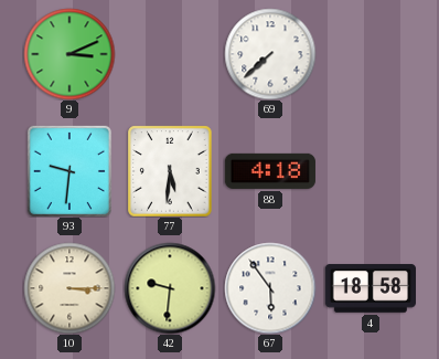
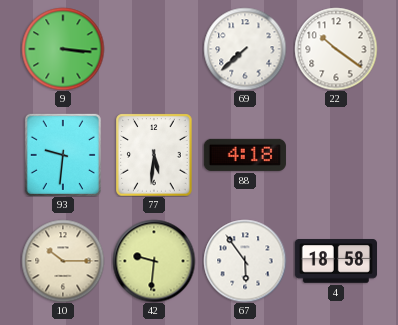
9: 3:11 -> 3:16 (63, 49)
22: none -> 10:21 (336, 49)
10: 3:15 -> 10:15 (63, 261)
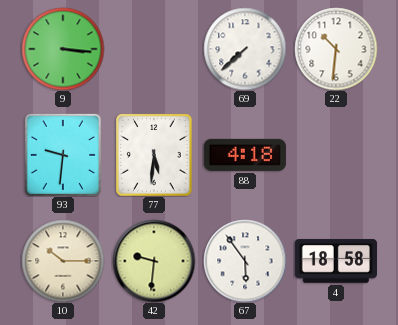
22: 10:21 -> 10:31 (336, 49)
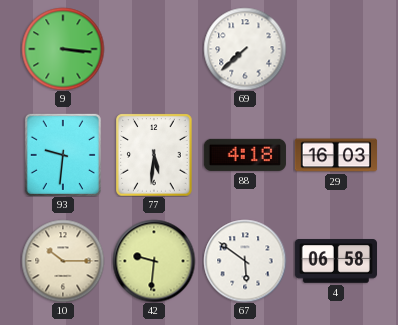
22: 10:31 -> none (336, 49)
29: none -> 16:03 (335, 155)
67: 5:54 -> 5:51 (245, 261)
4: 18:58 -> 06:58 (335, 261)
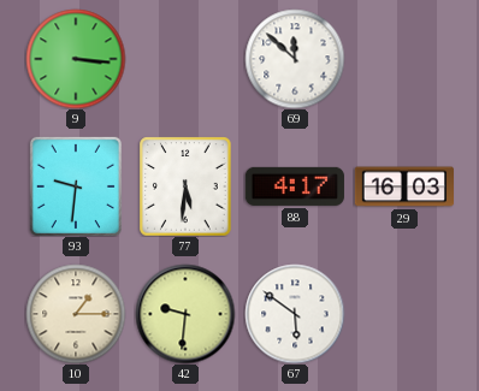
69: 7:38 -> 11:52 (295, 59)
88: 4:18 -> 4:17 (295, 186)
10: 10:15 -> 1:15 (76, 314)
4: 06:58 -> none (335, 261)
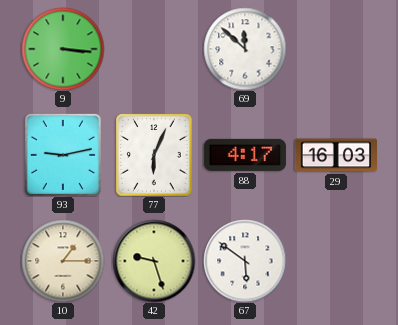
93: 9:31 -> 9:13 (63, 155)
77: 5:31 -> 6:04 (154, 155)
42: 9:31 -> 9:27 (154, 261)
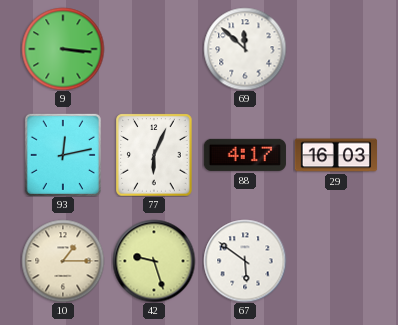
93: 9:13 -> 12:13 (63, 155)
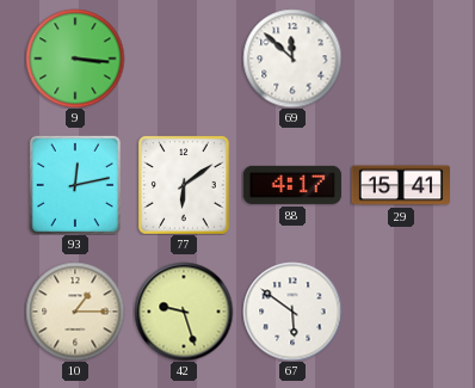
77: 6:04 -> 6:09 (184, 185)
29: 16:03 -> 15:41 (400, 185)
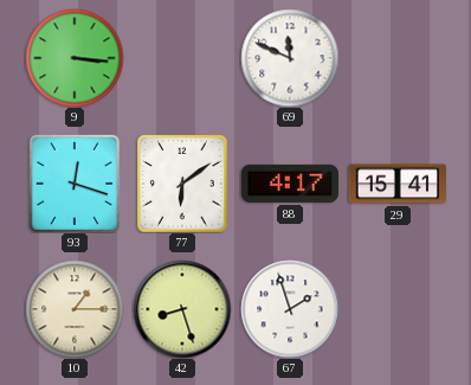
69: 11:52 -> 11:49 (290, 58)
93: 12:13 -> 12:18 (75, 184)
42: 9:27 -> 8:27 (182, 309)
67: 5:51 -> 1:57 (290, 309)
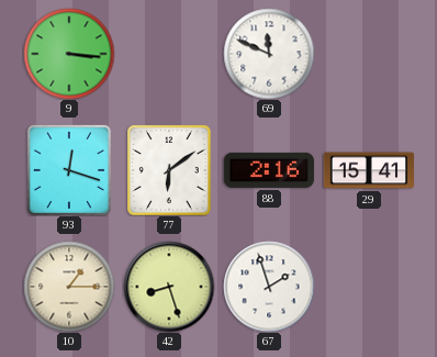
88: 4:17 -> 2:16 (269, 170)
